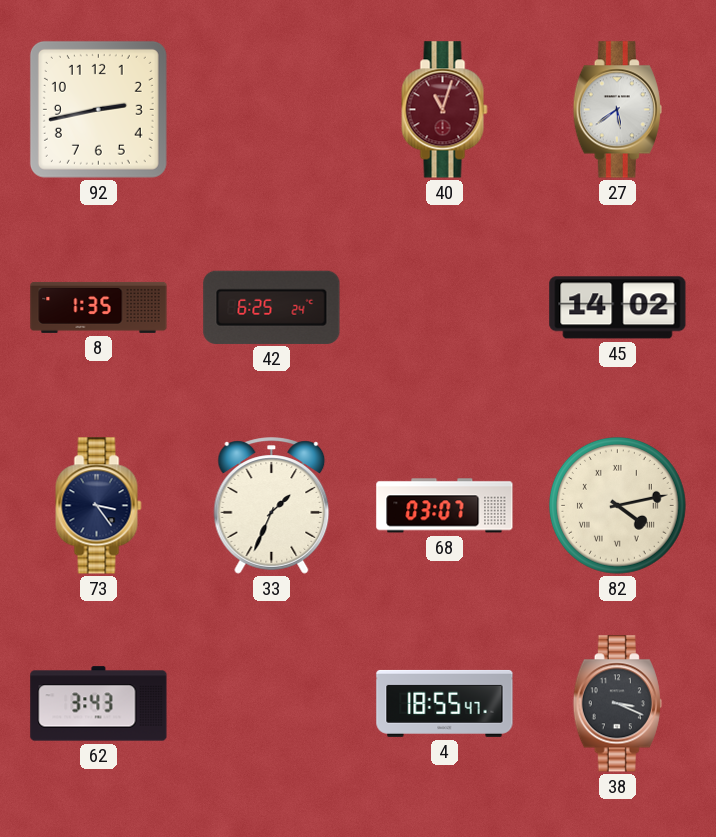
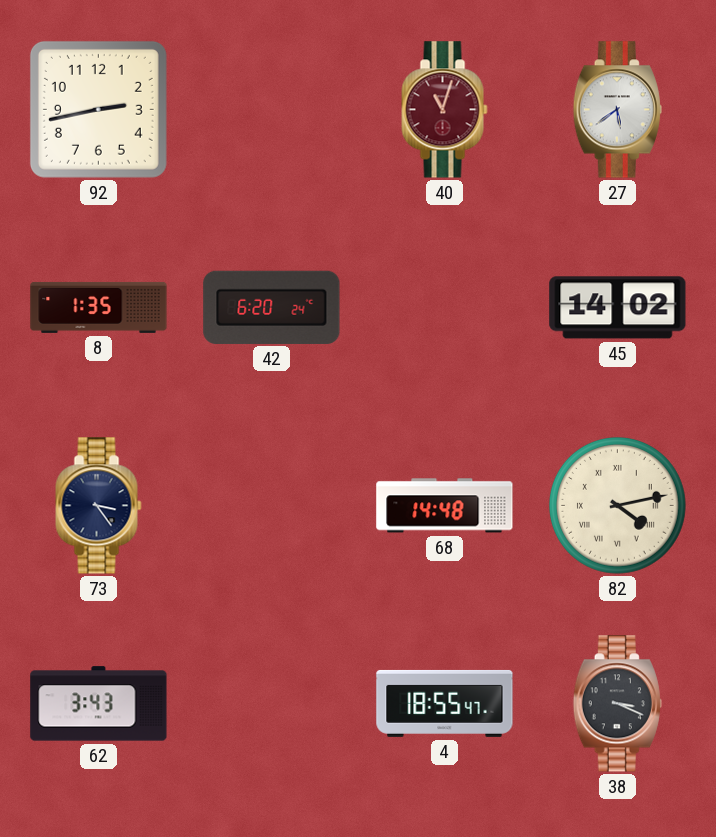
42: 6:25 -> 6:20 (272, 307)
33: 1:34 -> none (272, 506)
68: 03:07 -> 14:48 (445, 506)
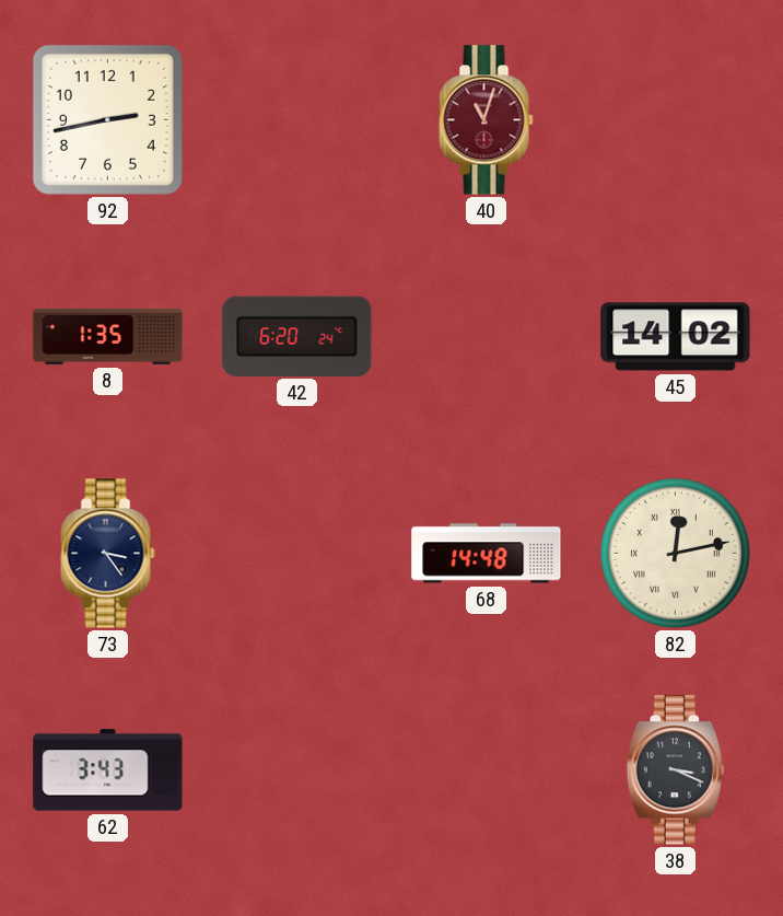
27: 5:39 -> none (617, 110)
82: 4:13 -> 12:13 (675, 553)
4: 18:55 -> none (445, 703)
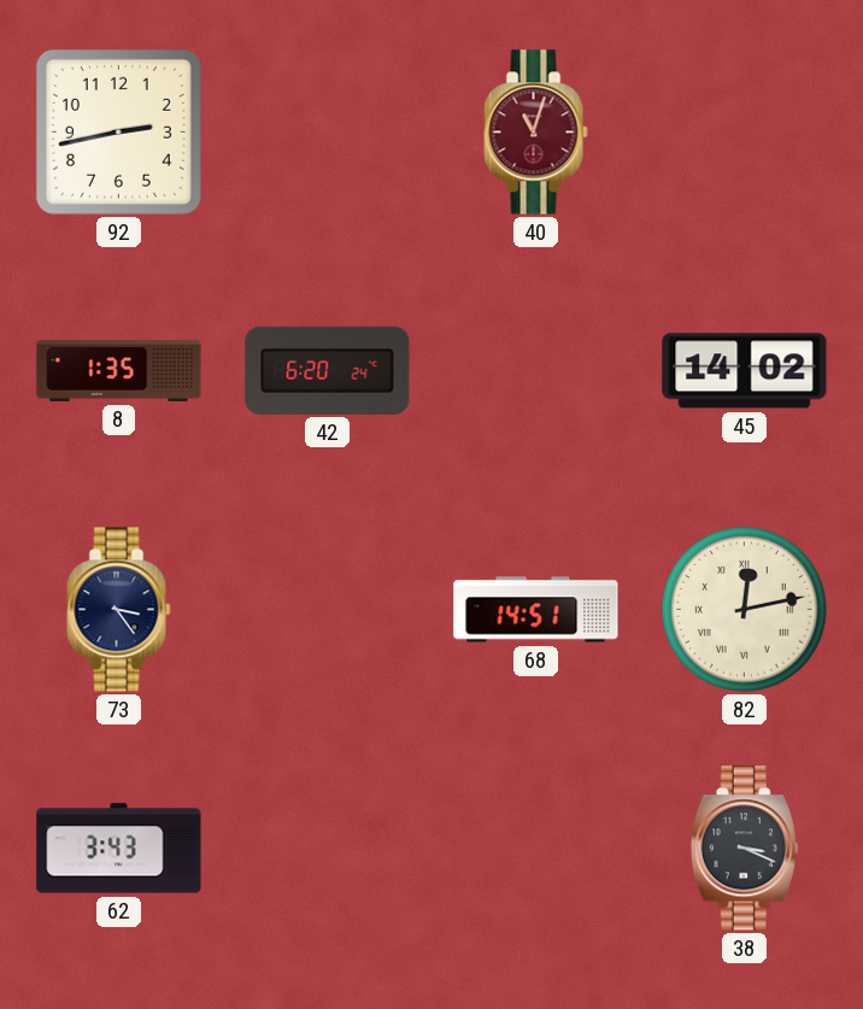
68: 14:48 -> 14:51 (536, 610)
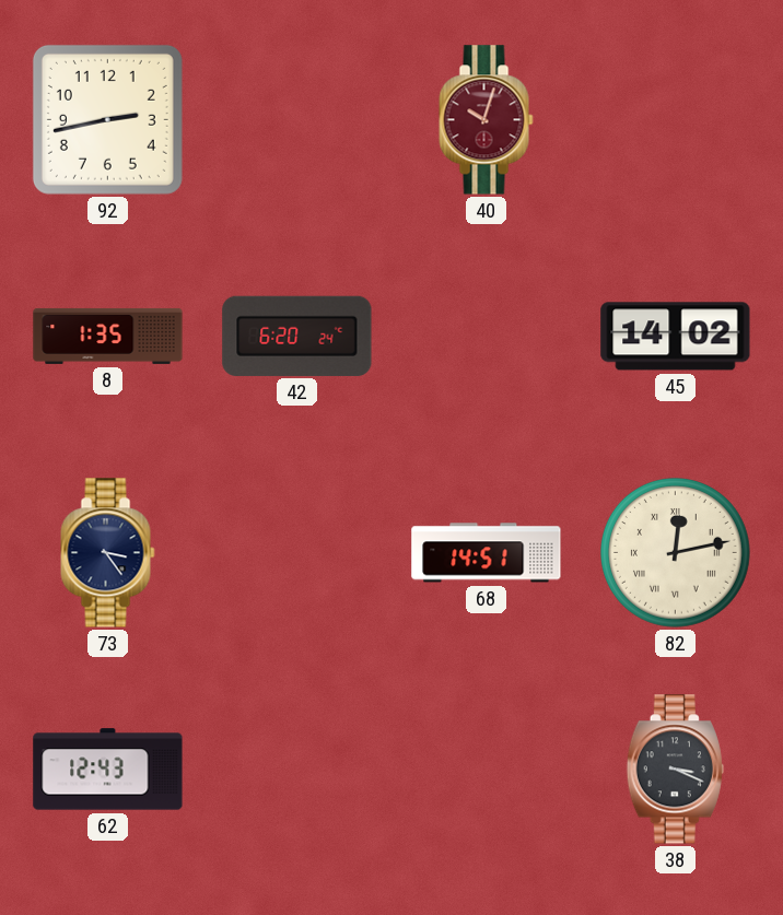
40: 11:03 -> 10:03 (487, 120)
62: 3:43 -> 12:43 (108, 770)
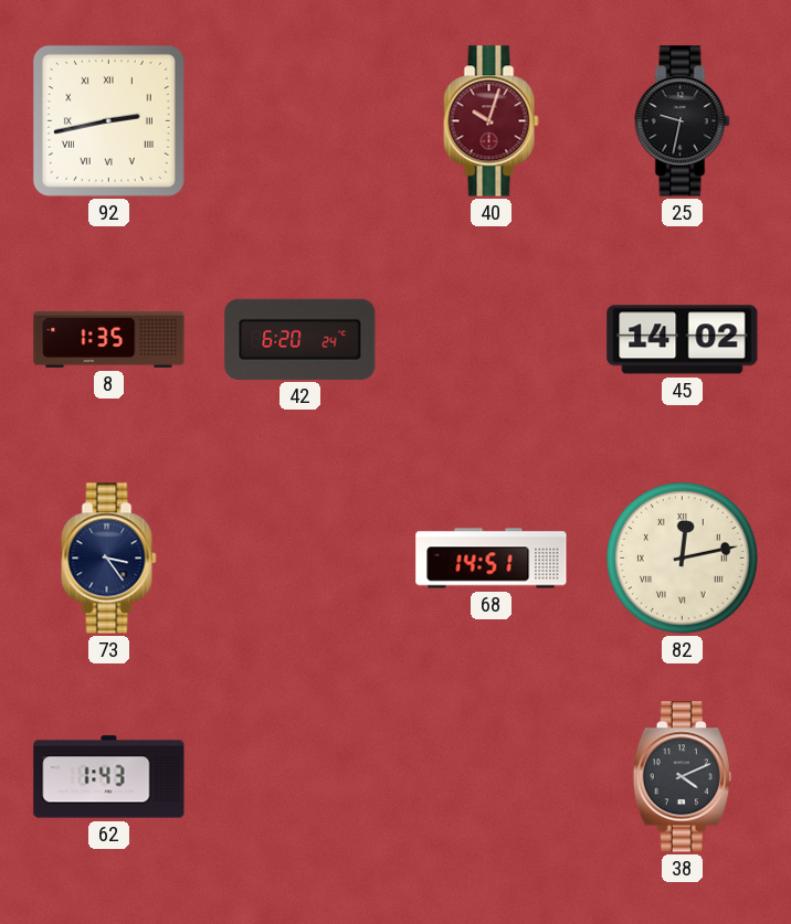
92 numerals: Arabic -> Roman (108, 120)
25: none -> 9:32 (683, 121)
62: 12:43 -> 1:43 (109, 777)
38: 3:19 -> 4:11 (682, 777)
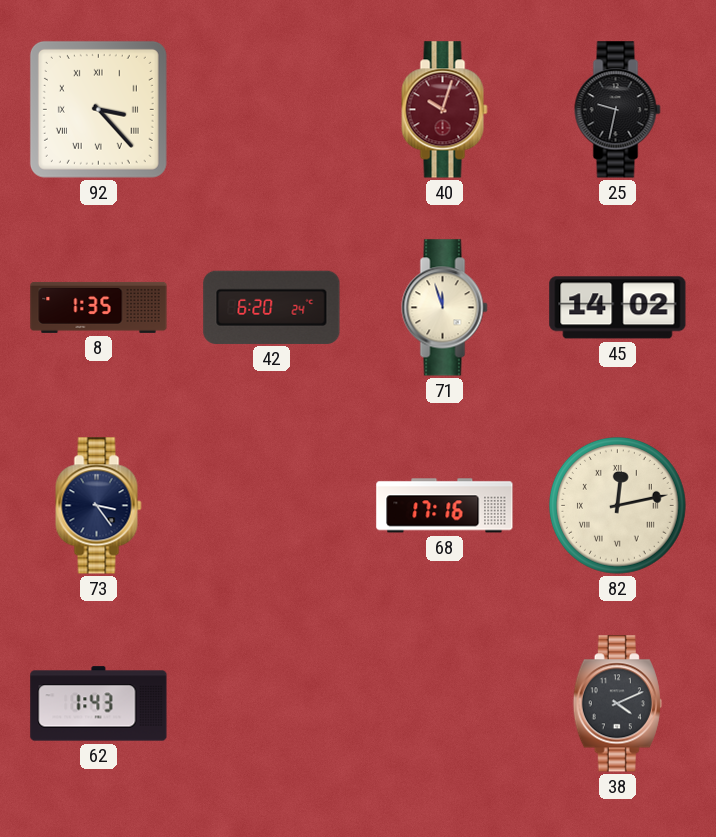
92: 2:43 -> 3:23 (98, 109)
71: none -> 11:57 (445, 308)
68: 14:51 -> 17:16 (445, 506)
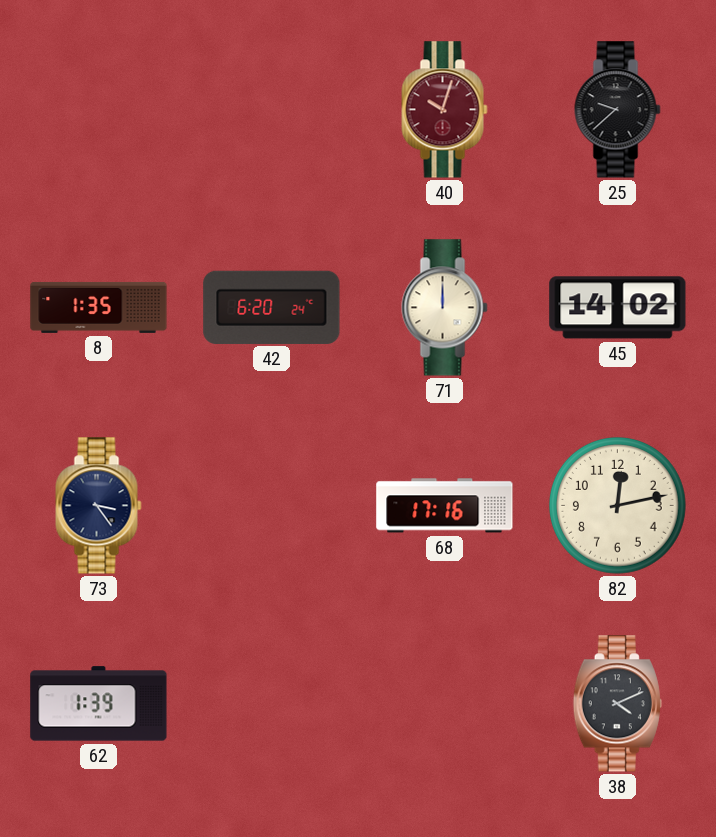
92: 3:23 -> none (98, 109)
25: 9:32 -> 9:38 (618, 110)
71: 11:57 -> 12:00 (445, 308)
82 numerals: Roman -> Arabic (617, 505)
62: 1:43 -> 1:39 (99, 704)
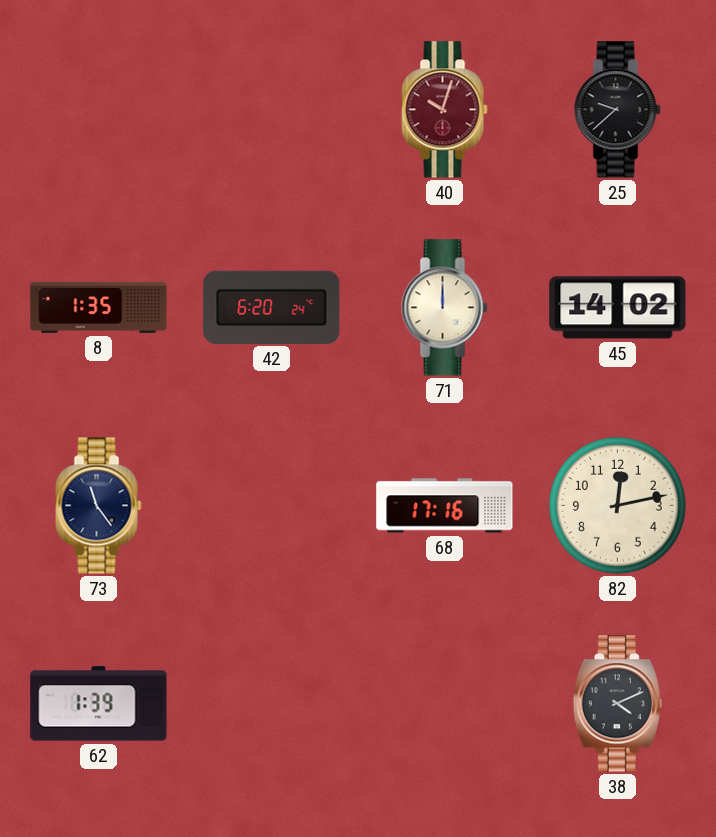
73: 3:24 -> 11:24 (99, 506)
